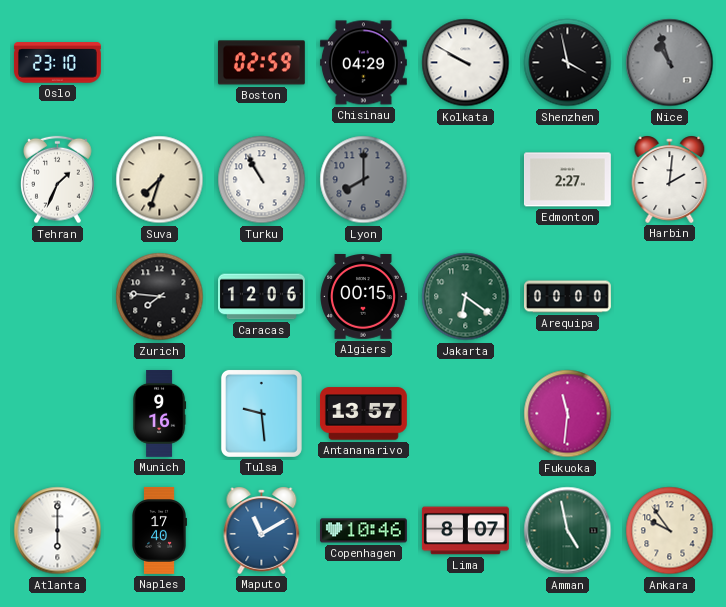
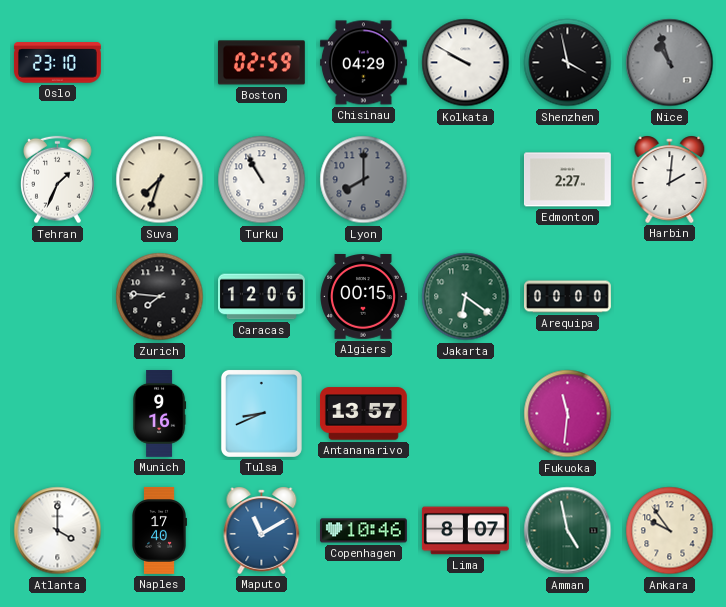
Tulsa: 9:29 -> 8:41 (261, 413)
Atlanta: 6:00 -> 4:00 (58, 531)
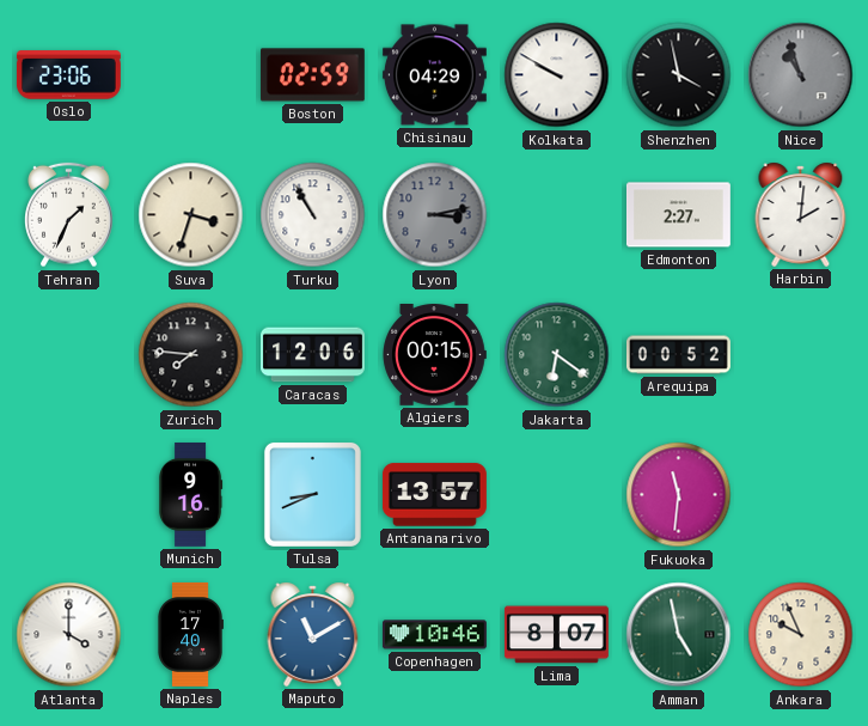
Oslo: 23:10 -> 23:06 (68, 75)
Suva: 7:33 -> 3:33 (191, 215)
Lyon: 8:00 -> 3:13 (435, 215)
Arequipa: 00:00 -> 00:52 (679, 355)
Ankara: 9:54 -> 9:56 (801, 635)
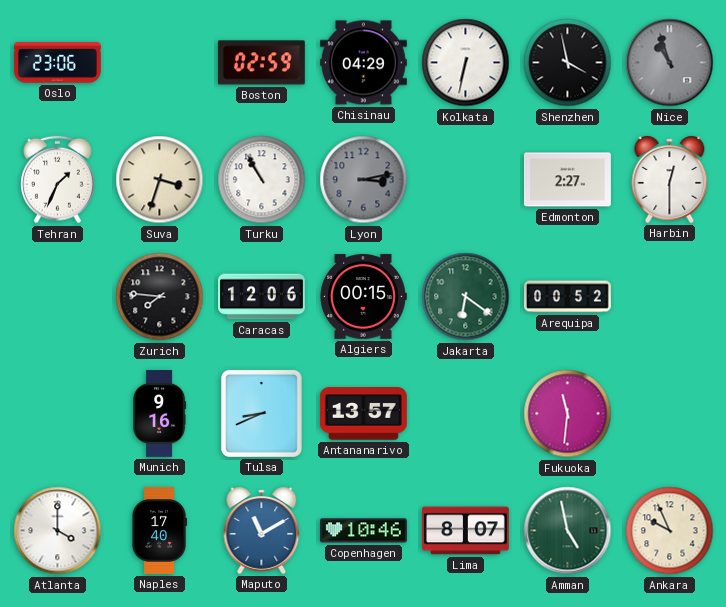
Kolkata: 9:50 -> 6:32 (466, 63)
Harbin: 2:01 -> 12:30 (670, 179)
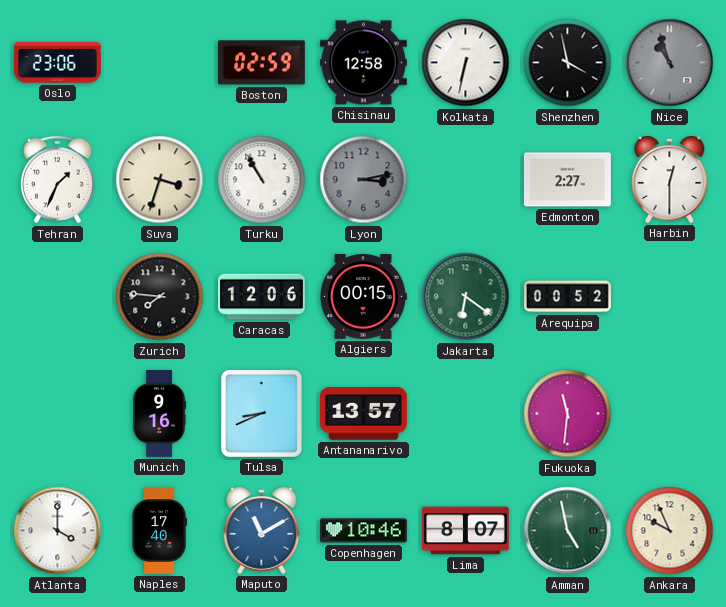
Chisinau: 04:29 -> 12:58 (363, 63)
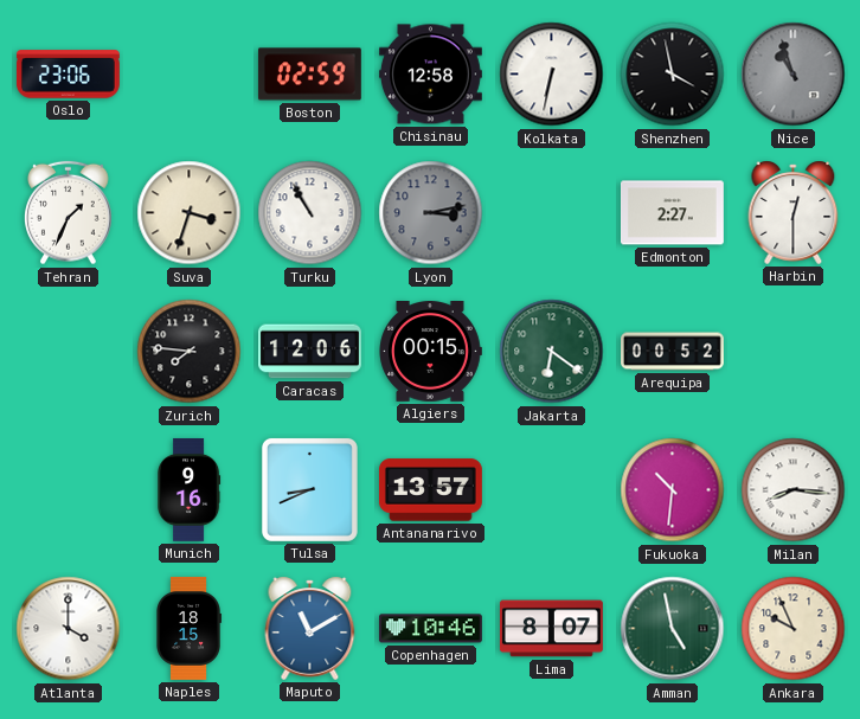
Fukuoka: 11:31 -> 10:31 (673, 490)
Milan: none -> 8:16 (794, 490)
Naples: 17:40 -> 18:15 (188, 628)
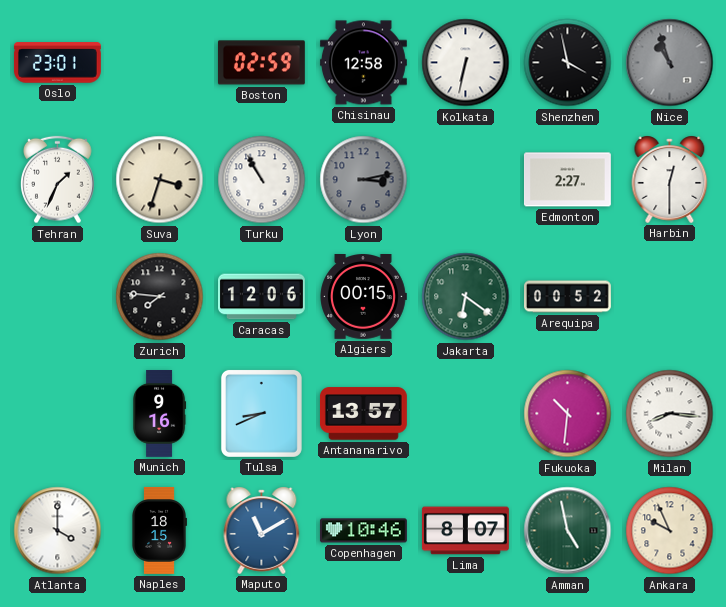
Oslo: 23:06 -> 23:01 (57, 63)
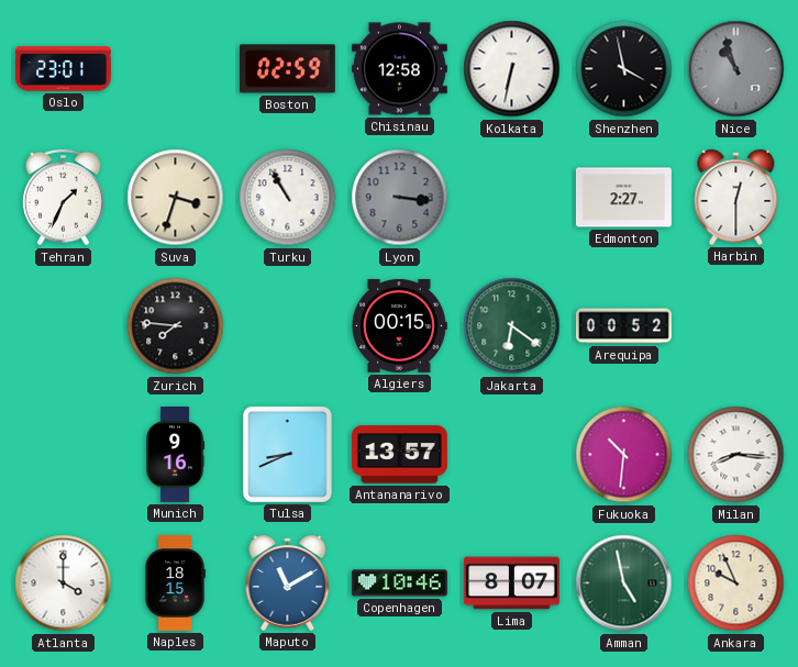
Lyon: 3:13 -> 3:16 (400, 198)
Caracas: 12:06 -> none (262, 297)
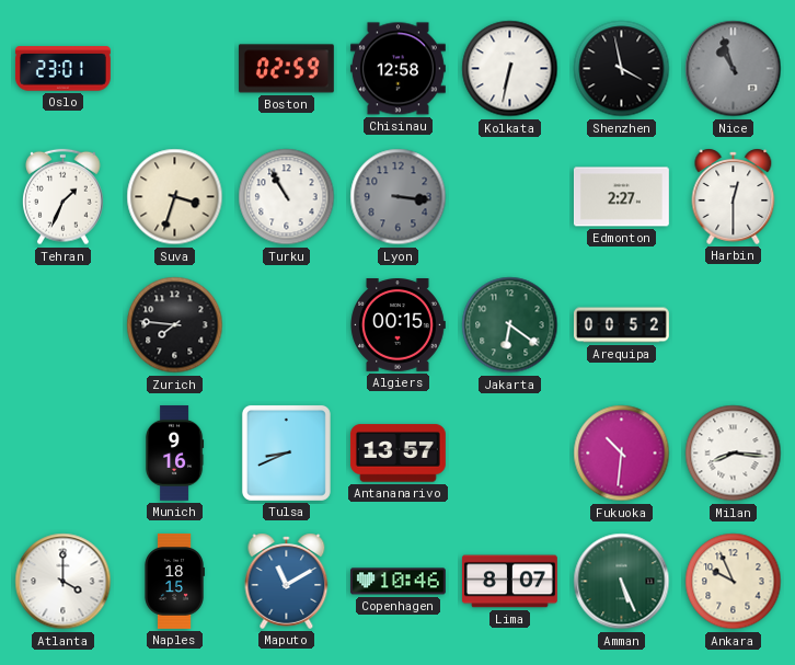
Amman: 4:58 -> 5:26 (622, 582)
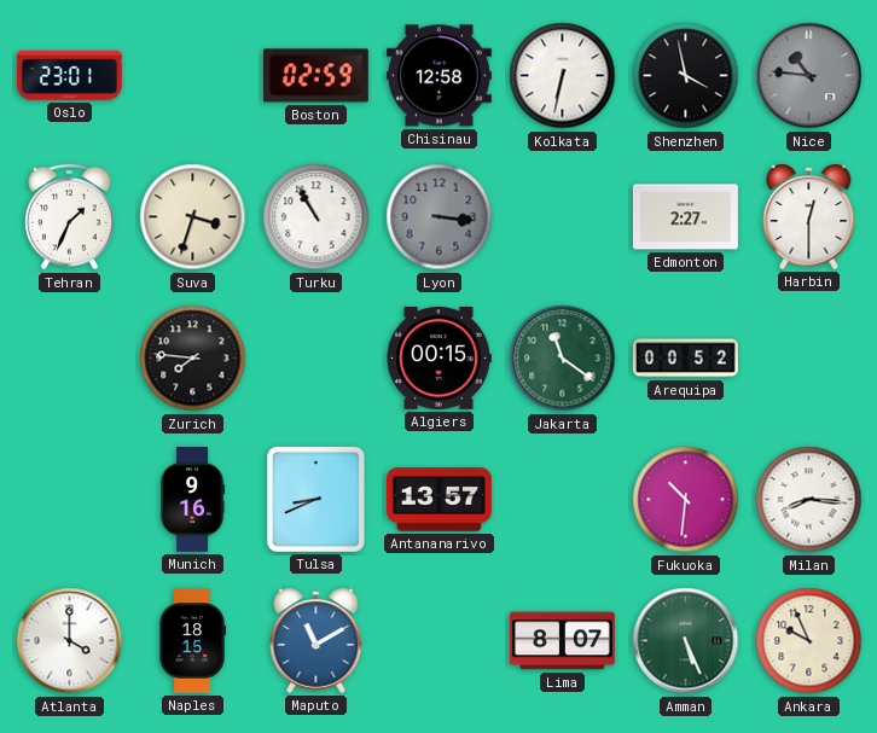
Nice: 10:57 -> 10:46 (809, 76)
Jakarta: 6:21 -> 11:21 (563, 359)
Copenhagen: 10:46 -> none (397, 582)
